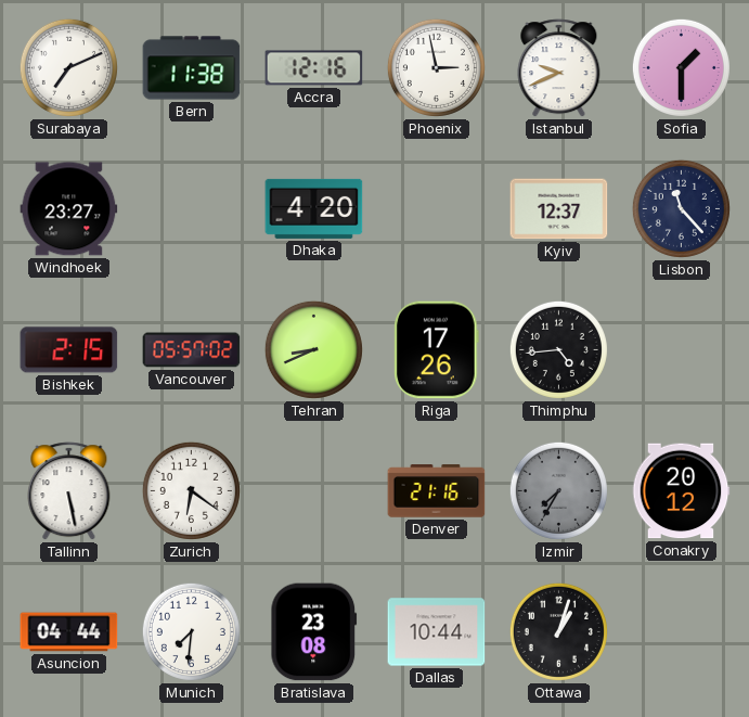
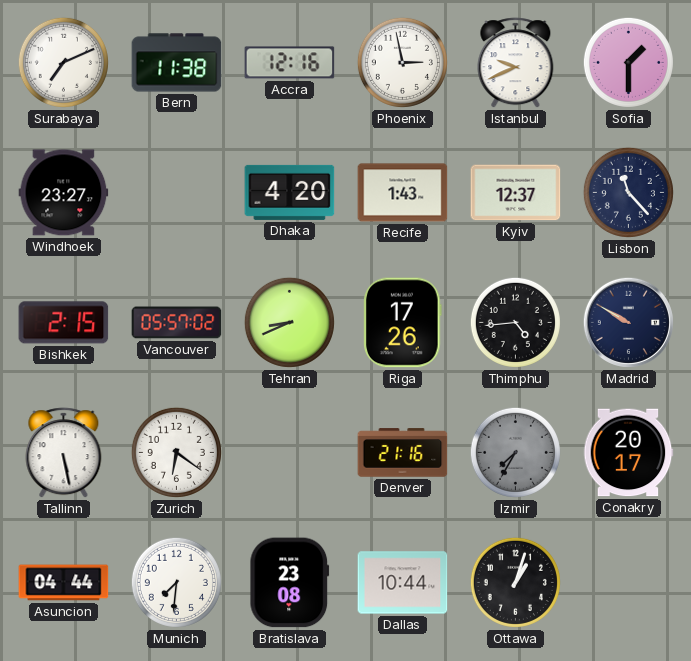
Recife: none -> 1:43 (403, 193)
Madrid: none -> 9:50 (628, 322)
Conakry: 20:12 -> 20:17 (628, 453)
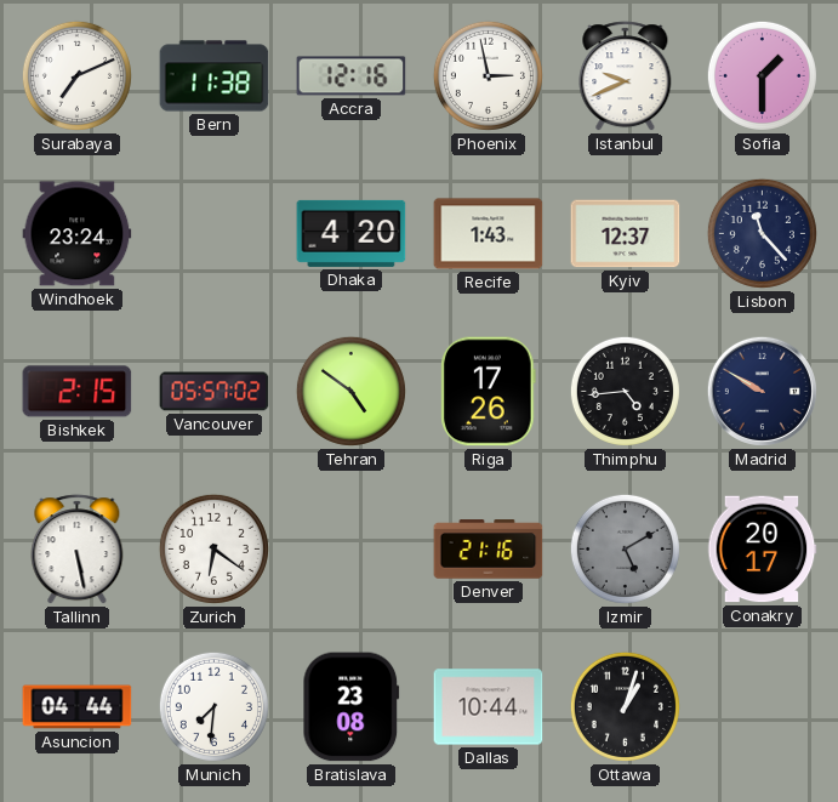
Windhoek: 23:27 -> 23:24 (78, 234)
Tehran: 8:41 -> 4:51 (350, 391)
Izmir: 7:35 -> 5:10 (625, 548)
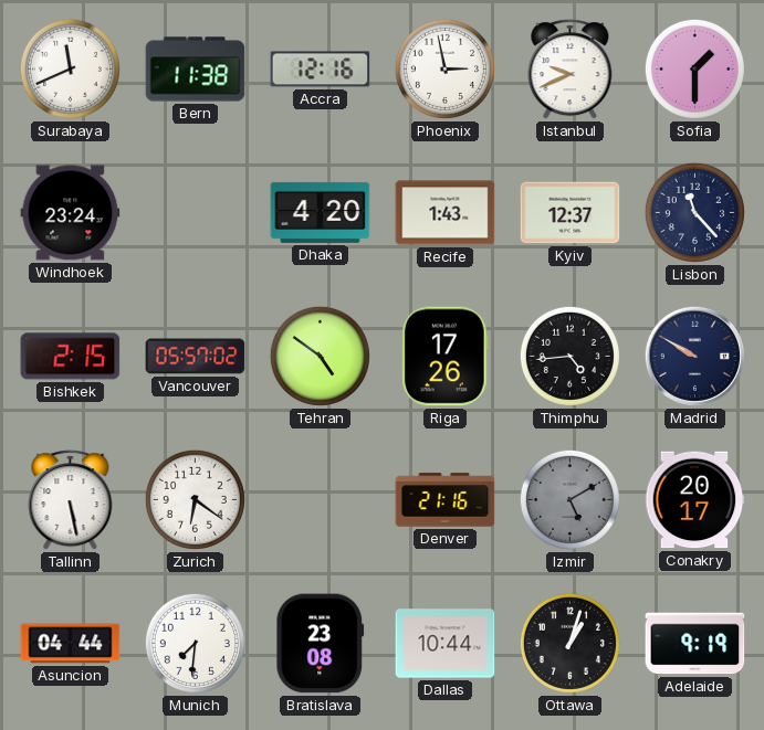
Surabaya: 7:11 -> 11:41 (70, 68)
Adelaide: none -> 9:19 (695, 644)
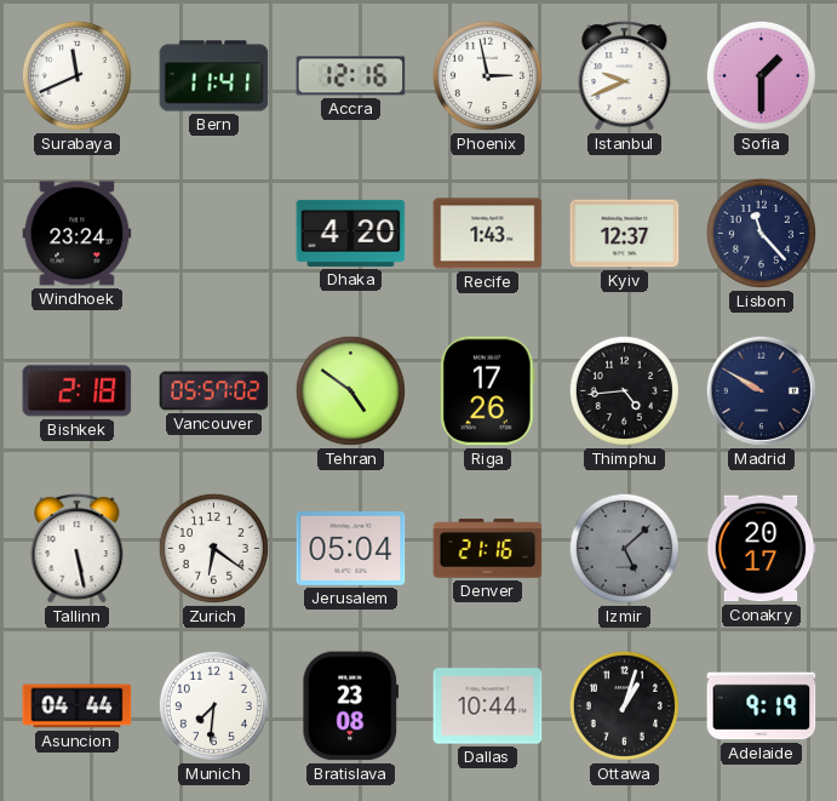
Bern: 11:38 -> 11:41 (214, 76)
Bishkek: 2:15 -> 2:18 (78, 391)
Jerusalem: none -> 05:04 (351, 548)
Izmir: 5:10 -> 5:08 (624, 548)
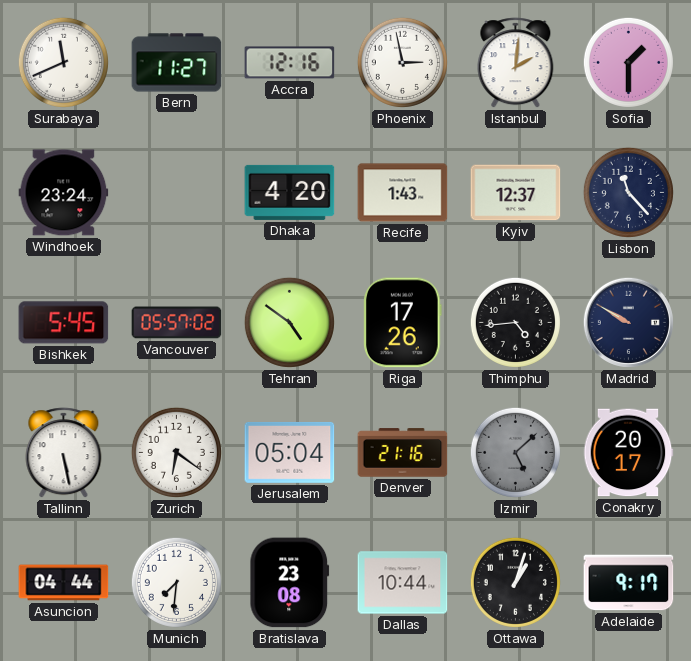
Bern: 11:41 -> 11:27 (177, 63)
Istanbul: 9:41 -> 2:01 (516, 63)
Bishkek: 2:18 -> 5:45 (64, 323)
Adelaide: 9:19 -> 9:17 (629, 583)
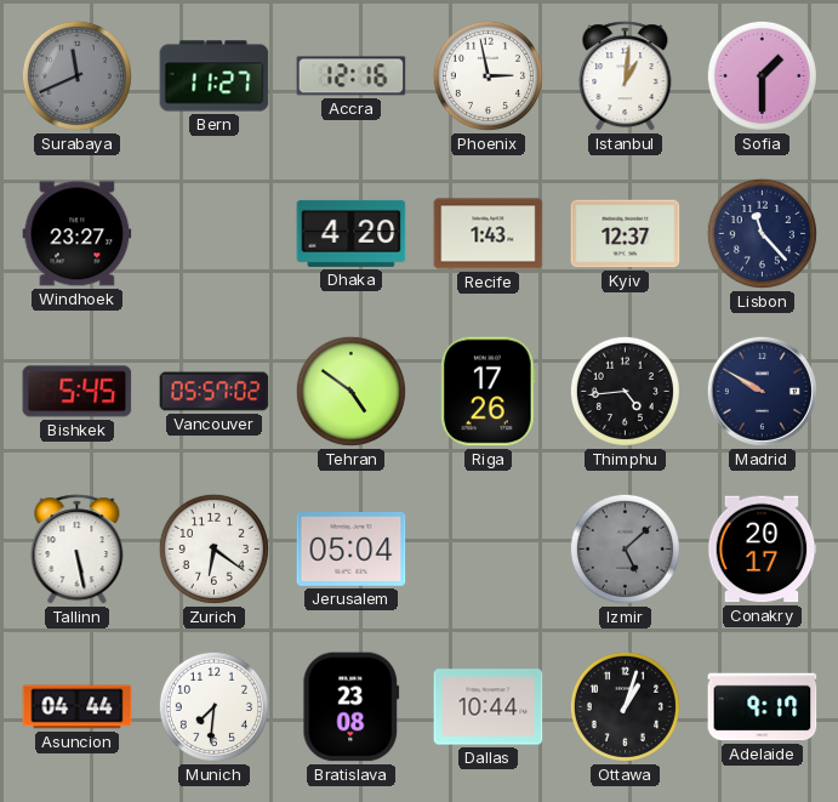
Surabaya dial: white -> grey (76, 75)
Istanbul: 2:01 -> 1:01 (626, 76)
Windhoek: 23:24 -> 23:27 (78, 234)
Denver: 21:16 -> none (403, 453)
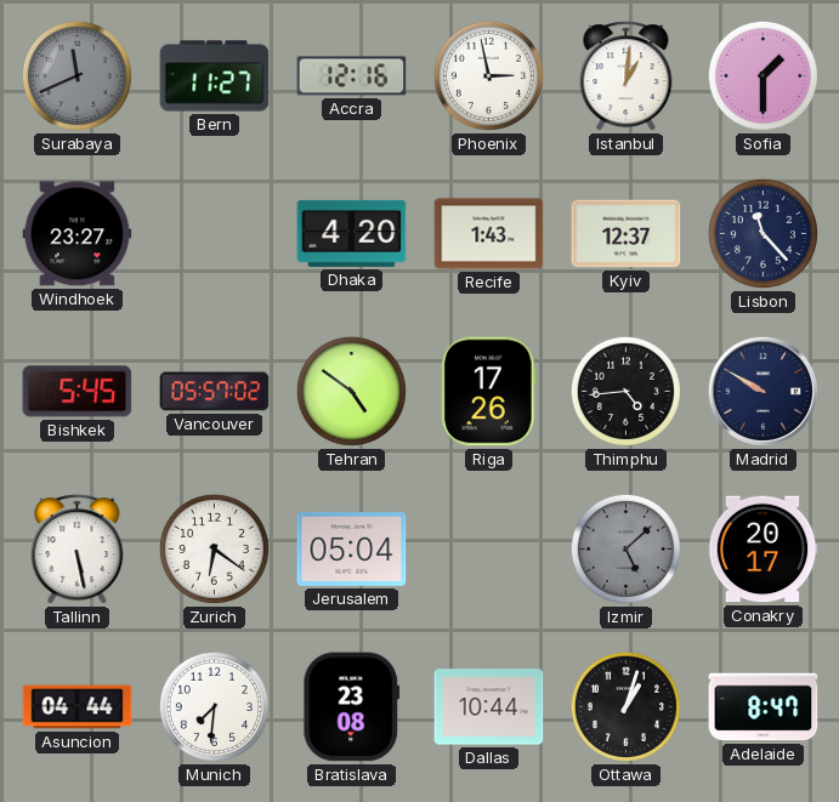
Adelaide: 9:17 -> 8:47 (764, 707)
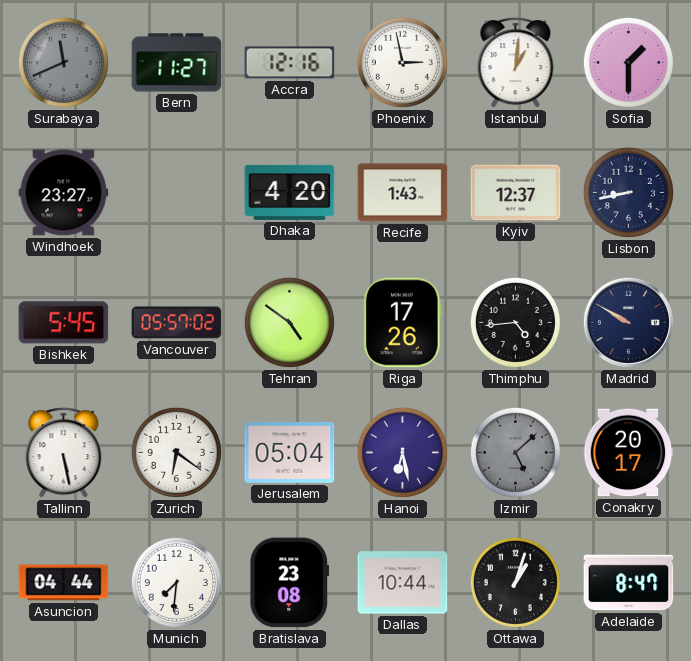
Lisbon: 11:23 -> 8:43 (628, 192)
Hanoi: none -> 6:28 (402, 452)
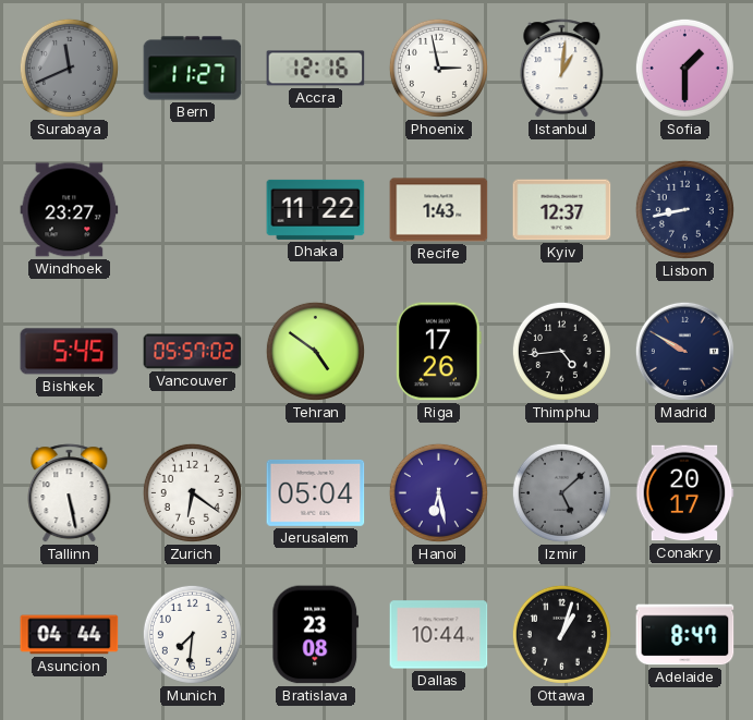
Dhaka: 4:20 -> 11:22 (316, 209)
